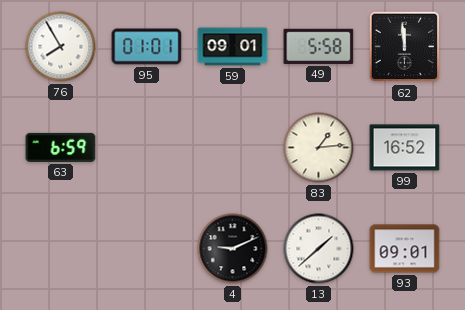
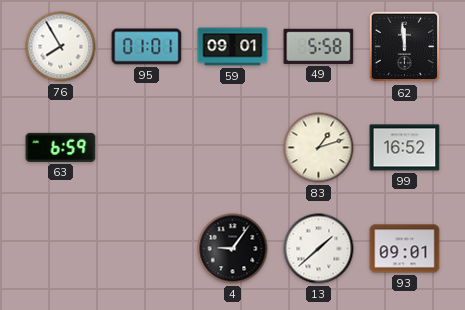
83: 1:14 -> 1:12 (319, 148)
4: 9:11 -> 9:06 (233, 249)
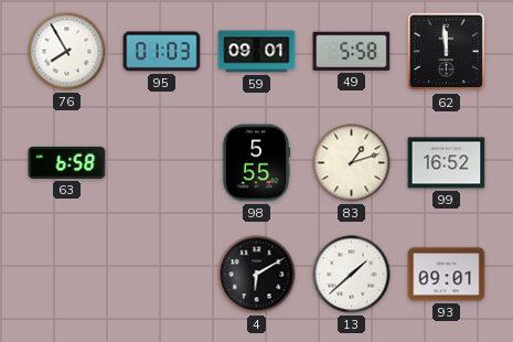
95: 01:01 -> 01:03 (162, 52)
63: 6:59 -> 6:58 (67, 162)
98: none -> 5:55 (256, 163)
4: 9:06 -> 6:10 (257, 275)
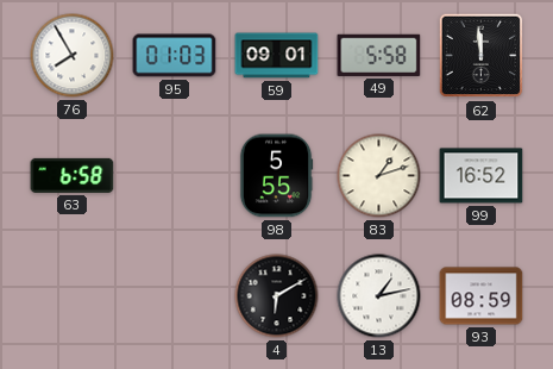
13: 1:38 -> 1:13 (379, 296)
93: 09:01 -> 08:59 (482, 296)
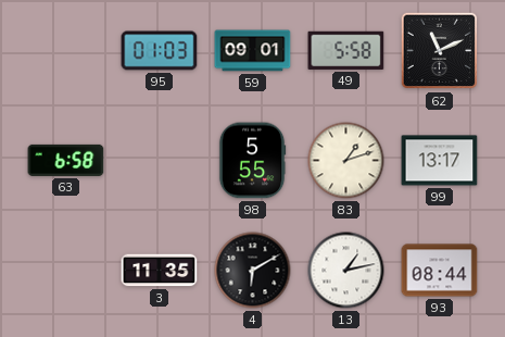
76: 7:55 -> none (73, 56)
62: 11:59 -> 11:11 (440, 51)
99: 16:52 -> 13:17 (440, 161)
3: none -> 11:35 (160, 271)
93: 08:59 -> 08:44 (440, 271)
